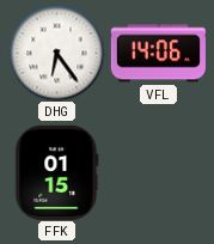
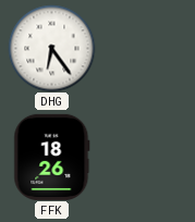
VFL: 14:06 -> none (158, 54)
FFK: 01:15 -> 18:26 (52, 157)
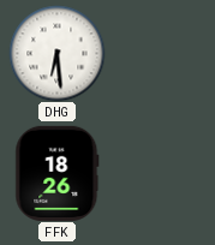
DHG: 6:24 -> 6:29 (56, 53)
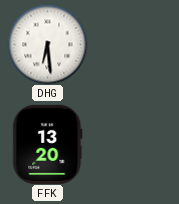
FFK: 18:26 -> 13:20 (48, 144)
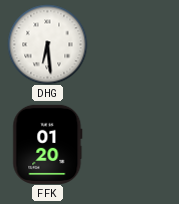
FFK: 13:20 -> 01:20 (48, 144)
